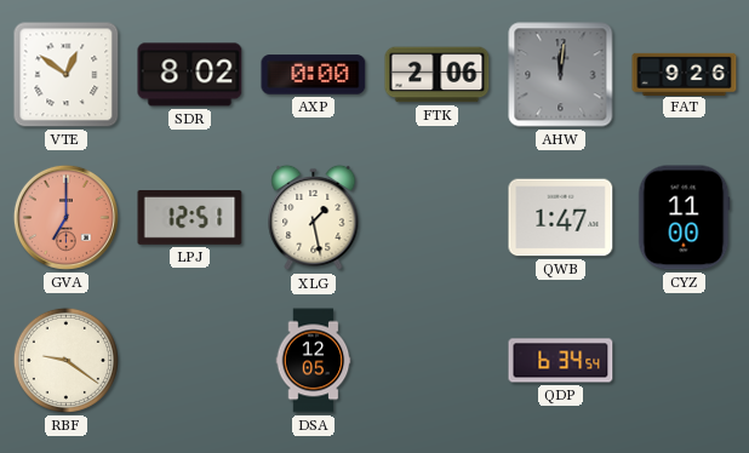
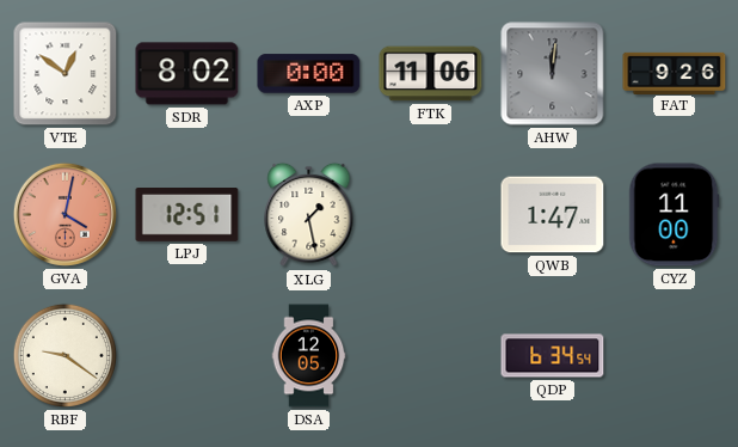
FTK: 2:06 -> 11:06 (431, 74)
GVA: 7:00 -> 4:02 (64, 214)
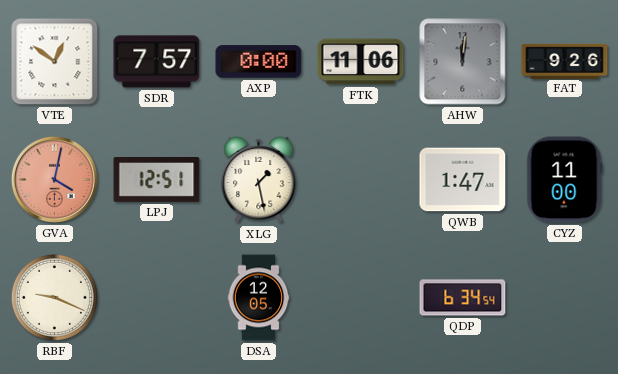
SDR: 8:02 -> 7:57 (157, 62)
RBF: 9:21 -> 9:19 (54, 297)
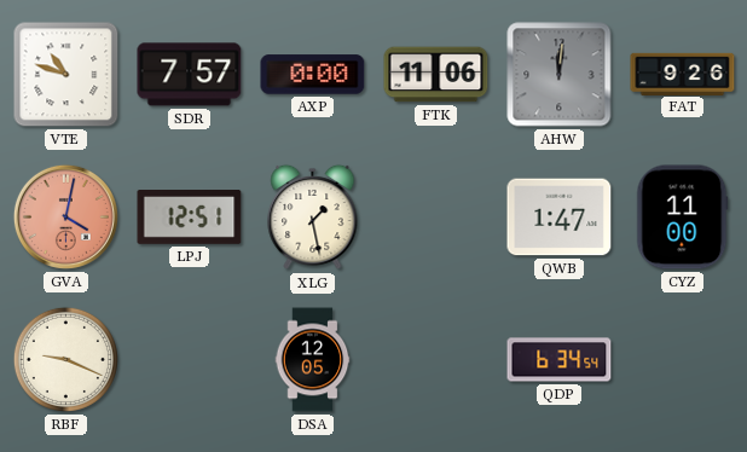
VTE: 12:51 -> 10:48 (66, 75)
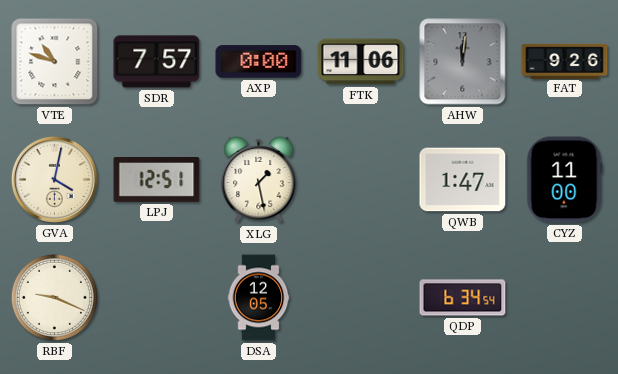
GVA dial: salmon -> cream (54, 179)
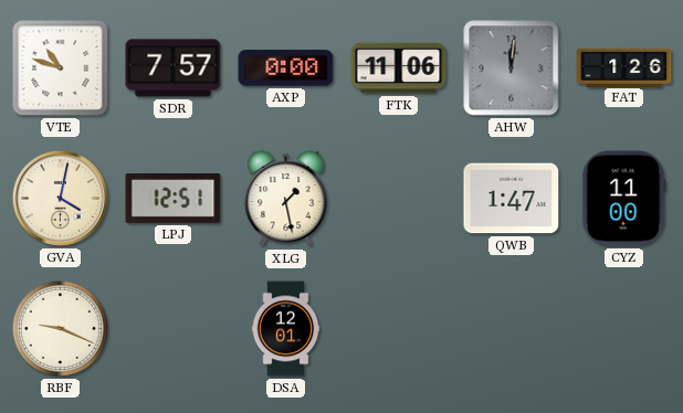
FAT: 9:26 -> 1:26 (624, 67)
DSA: 12:05 -> 12:01 (286, 329)
QDP: 6:34 -> none (463, 298)
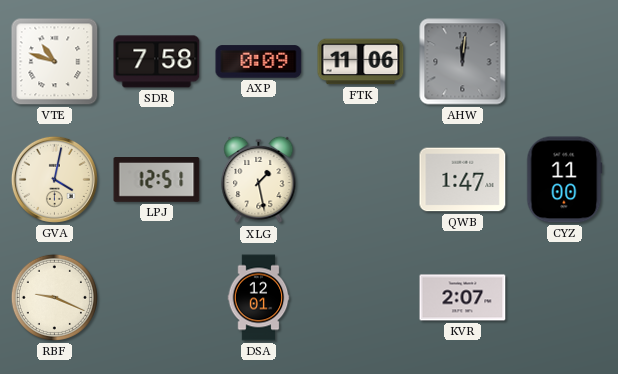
SDR: 7:57 -> 7:58 (157, 62)
AXP: 0:00 -> 0:09 (259, 62)
FAT: 1:26 -> none (624, 67)
KVR: none -> 2:07 (463, 298)
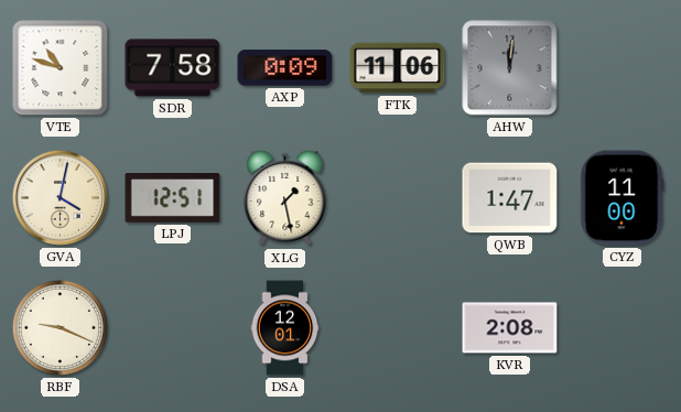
KVR: 2:07 -> 2:08 (510, 328)
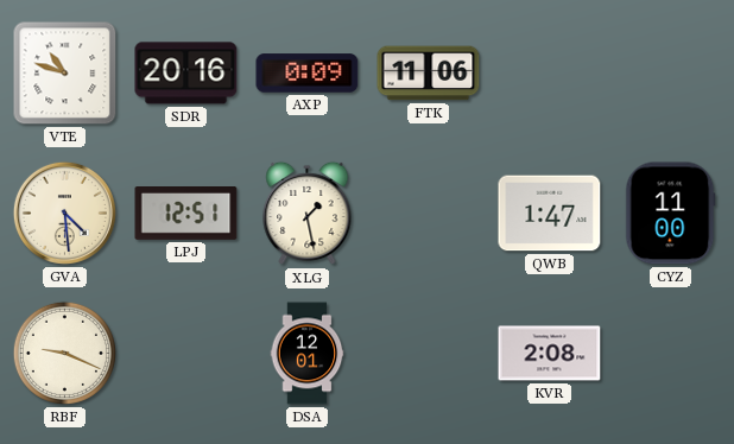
SDR: 7:58 -> 20:16 (186, 74)
AHW: 12:01 -> none (510, 68)
GVA: 4:02 -> 4:29 (64, 213)
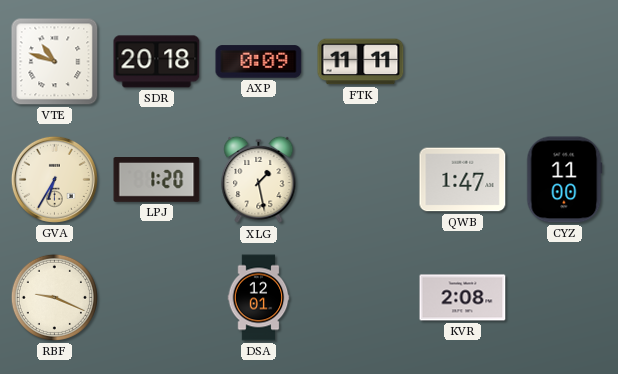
SDR: 20:16 -> 20:18 (157, 62)
FTK: 11:06 -> 11:11 (361, 62)
GVA: 4:29 -> 6:35 (54, 179)
LPJ: 12:51 -> 1:20 (157, 180)
